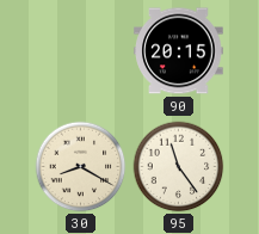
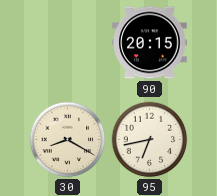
95: 11:24 -> 6:43 (150, 140)
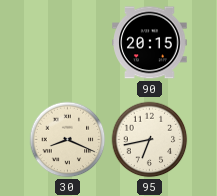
30: 8:20 -> 8:19 (68, 140)
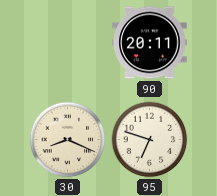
90: 20:15 -> 20:11 (150, 43)
95: 6:43 -> 6:48 (150, 140)
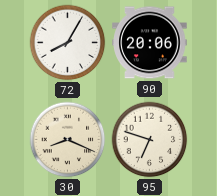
72: none -> 8:05 (68, 43)
90: 20:11 -> 20:06 (150, 43)
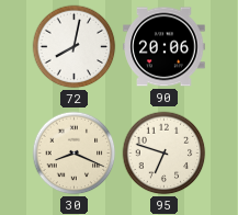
72: 8:05 -> 8:02 (75, 47)
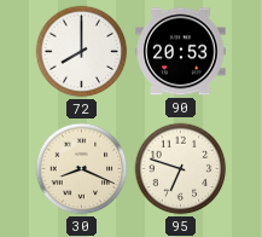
72: 8:02 -> 8:00 (82, 52)
90: 20:06 -> 20:53 (181, 52)
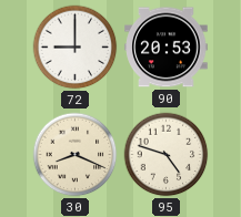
72: 8:00 -> 9:00 (76, 48)
95: 6:48 -> 4:48 (167, 155)
